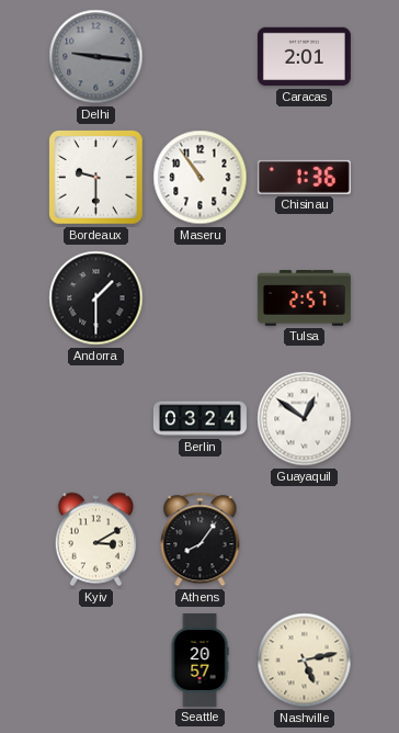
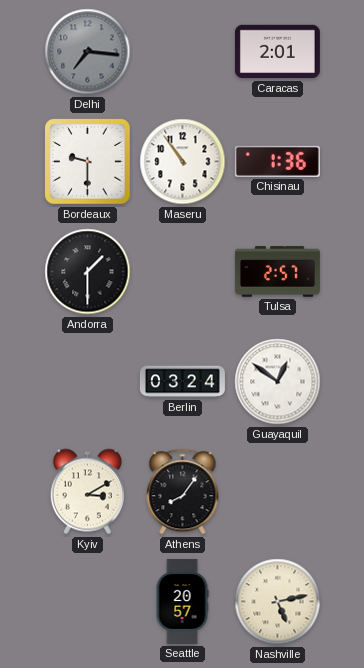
Delhi: 9:16 -> 7:16 (88, 52)
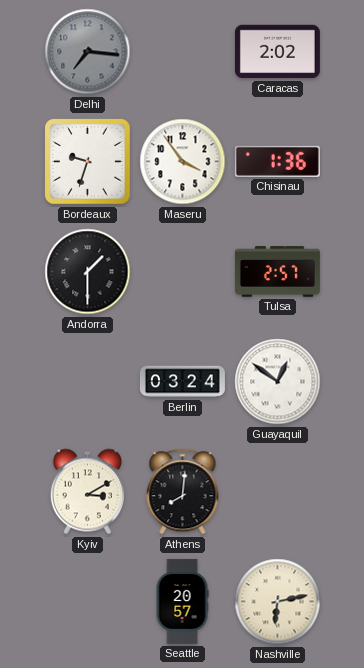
Caracas: 2:01 -> 2:02 (277, 52)
Bordeaux: 9:30 -> 9:33 (88, 162)
Maseru: 10:54 -> 3:54 (183, 162)
Athens: 8:06 -> 8:01 (183, 492)
Nashville: 5:13 -> 6:13 (278, 602)
